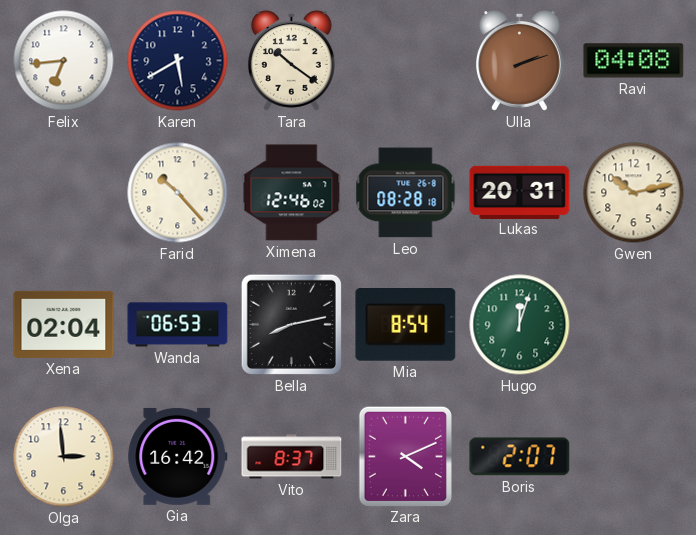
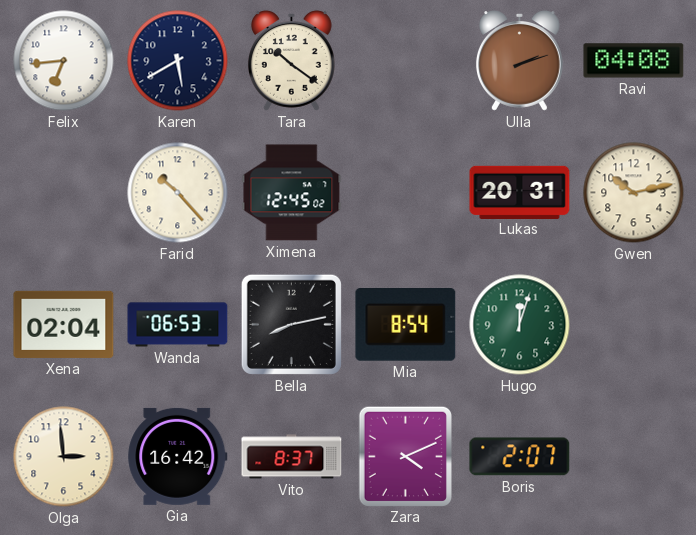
Ximena: 12:46 -> 12:45 (292, 193)
Leo: 08:28 -> none (406, 193)
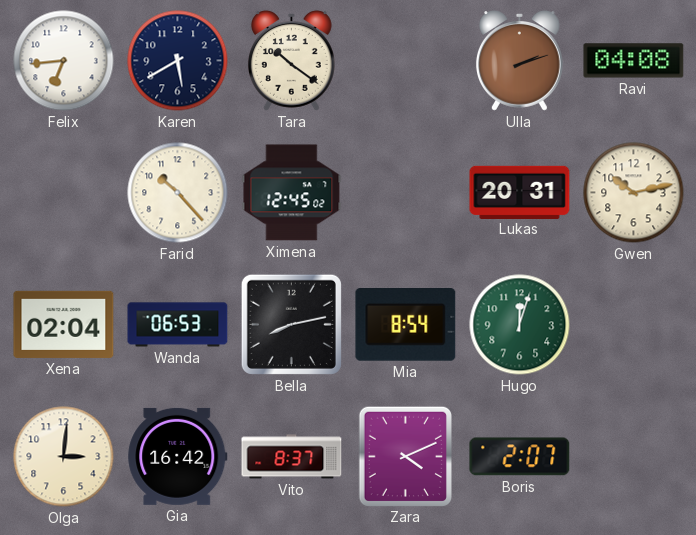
Olga: 2:59 -> 3:01 (64, 457)
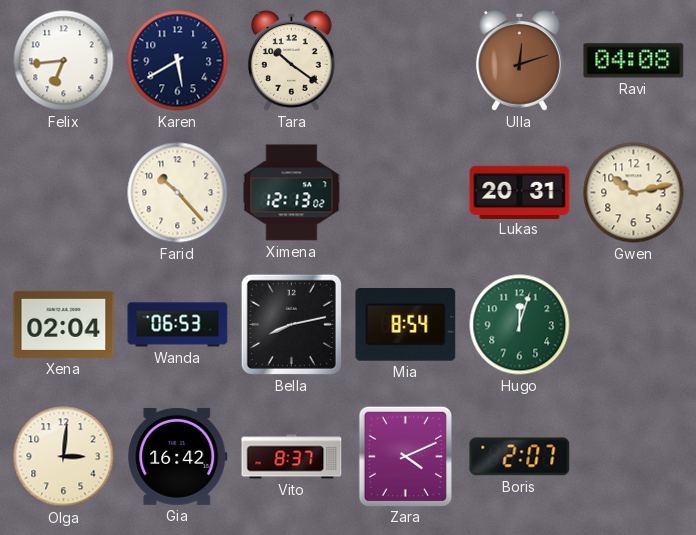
Ulla: 2:12 -> 12:12 (519, 61)
Ximena: 12:45 -> 12:13 (292, 193)
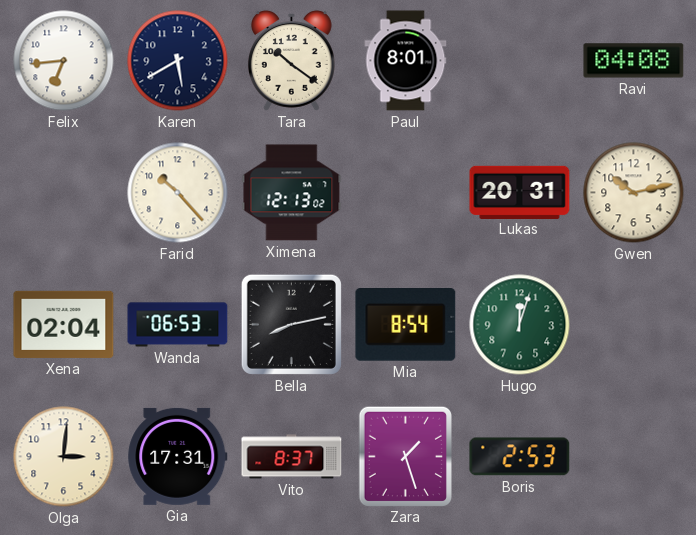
Paul: none -> 8:01 (406, 61)
Ulla: 12:12 -> none (519, 61)
Gia: 16:42 -> 17:31 (178, 456)
Zara: 4:11 -> 1:27 (405, 456)
Boris: 2:07 -> 2:53 (520, 457)
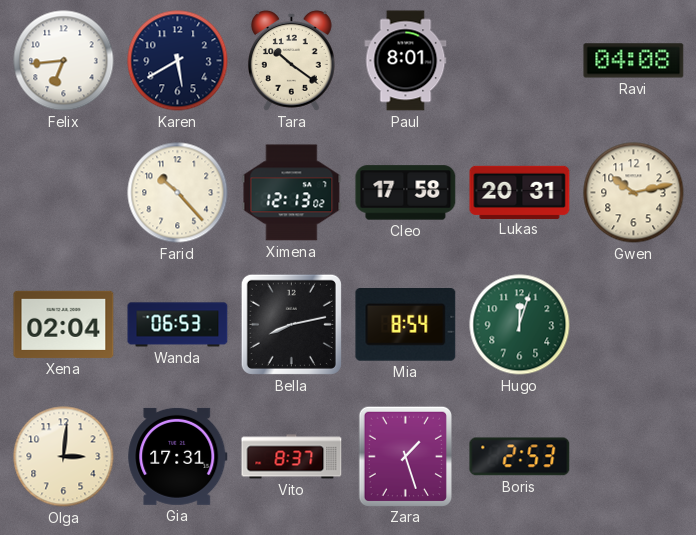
Cleo: none -> 17:58 (406, 193)
